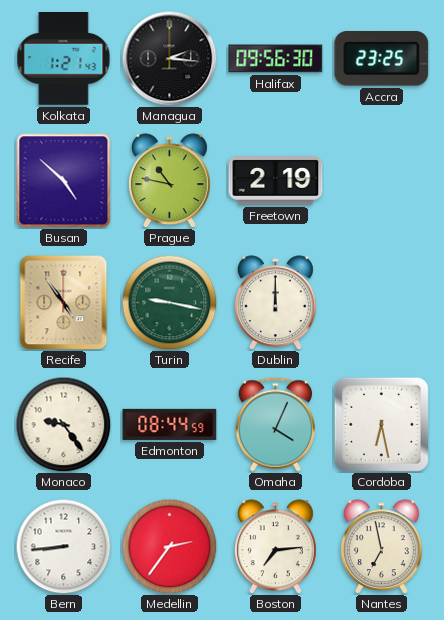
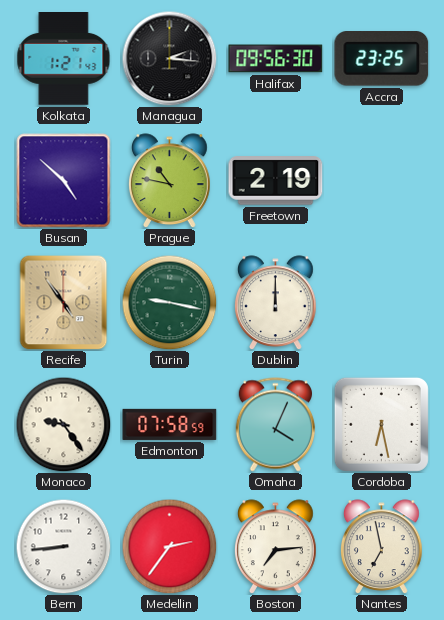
Edmonton: 08:44 -> 07:58 (170, 424)
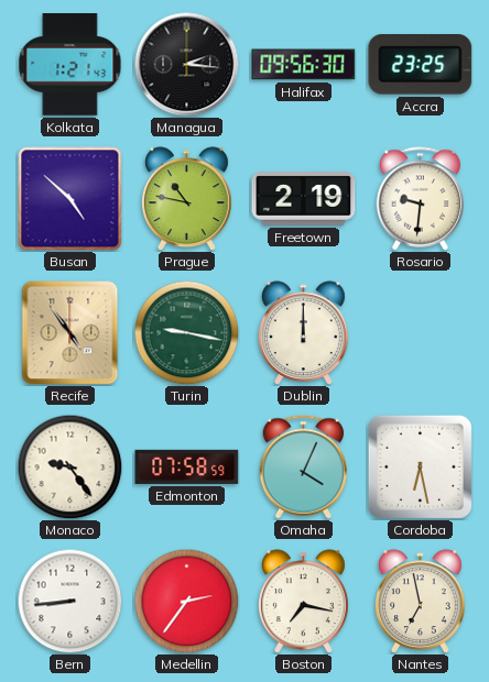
Rosario: none -> 9:31 (420, 199)
Boston: 7:14 -> 7:17 (304, 602)
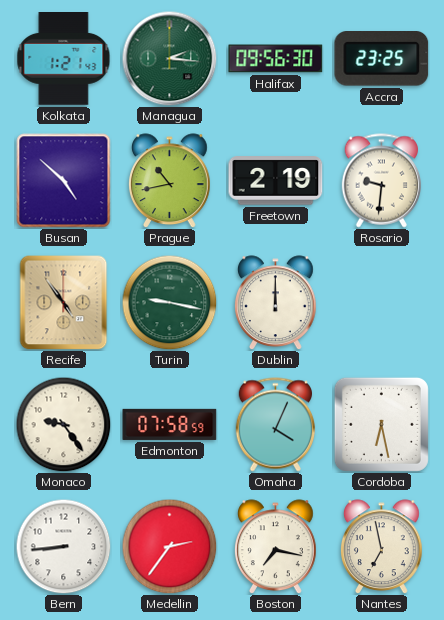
Managua dial: black -> green (169, 58)
Prague: 10:47 -> 10:43 (170, 181)
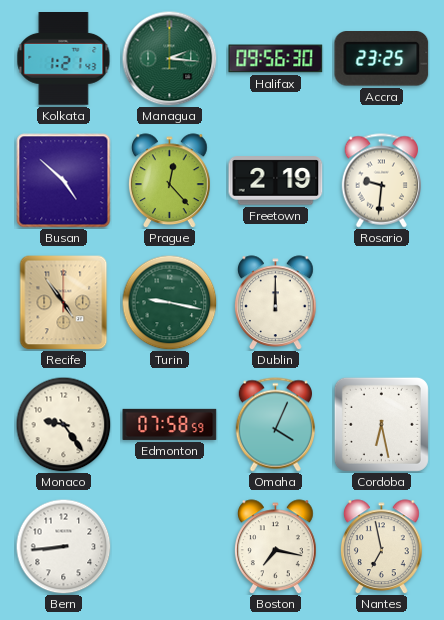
Prague: 10:43 -> 12:23 (170, 181)
Medellin: 2:36 -> none (169, 546)
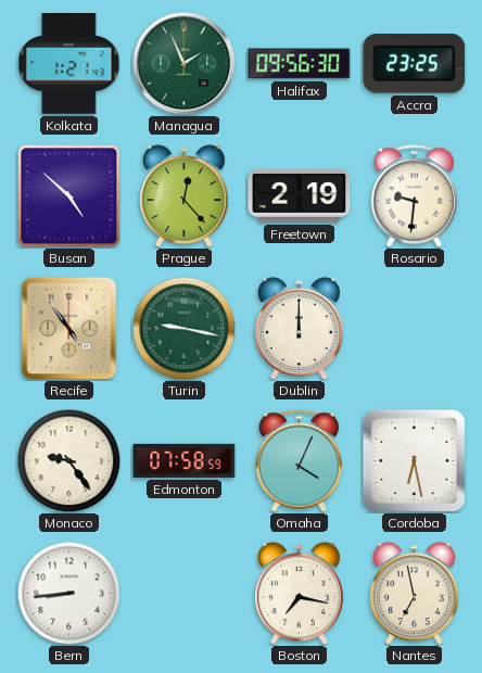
Managua: 2:16 -> 1:56 (183, 63)
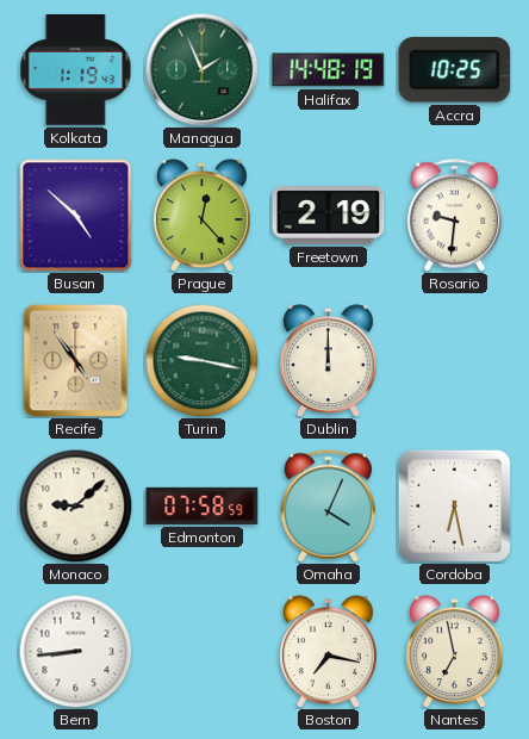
Kolkata: 1:21 -> 1:19 (76, 70)
Halifax: 09:56 -> 14:48 (329, 70)
Accra: 23:25 -> 10:25 (455, 70)
Monaco: 9:24 -> 9:08 (75, 505)
